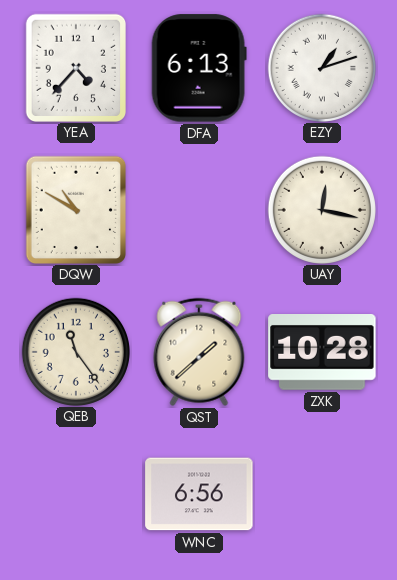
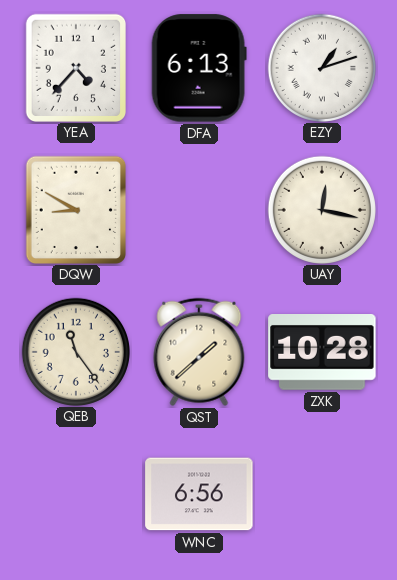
DQW: 10:50 -> 8:50 (75, 209)
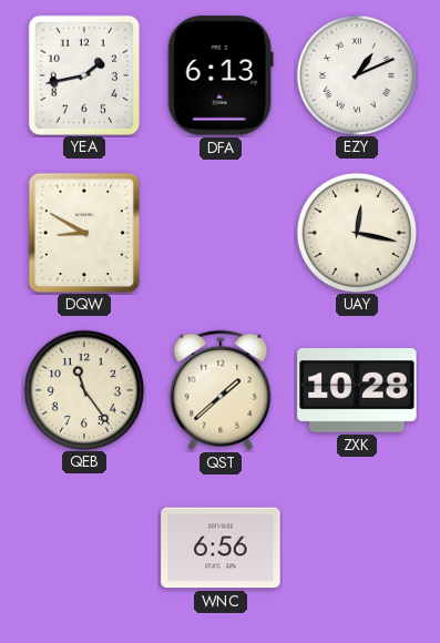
YEA: 4:37 -> 1:43 (83, 74)
EZY: 1:12 -> 1:11 (357, 74)
